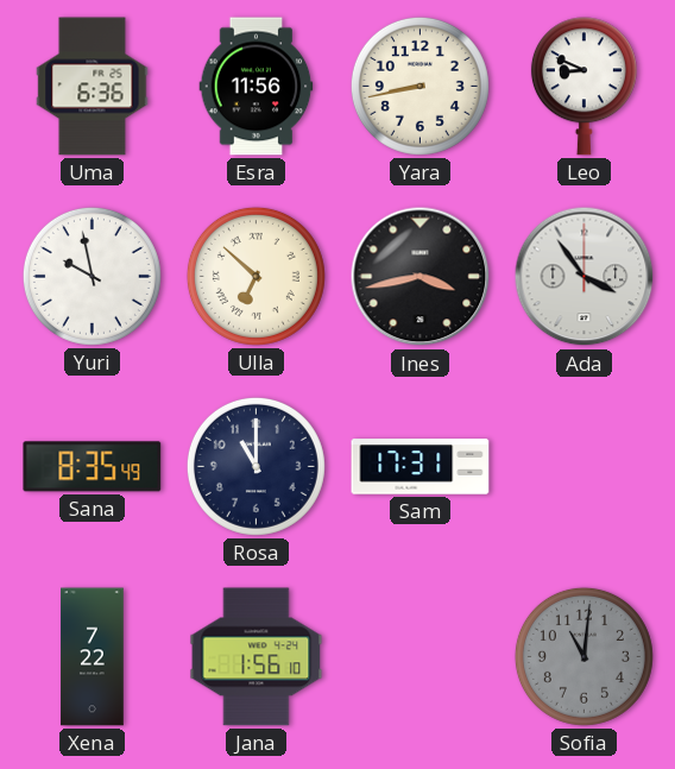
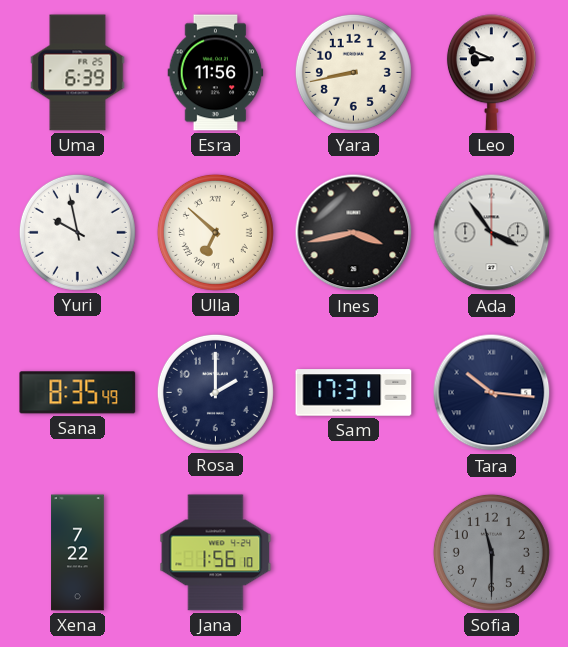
Uma: 6:36 -> 6:39 (78, 73)
Rosa: 11:00 -> 2:00 (215, 392)
Tara: none -> 10:16 (492, 393)
Sofia: 11:01 -> 11:30 (491, 552)
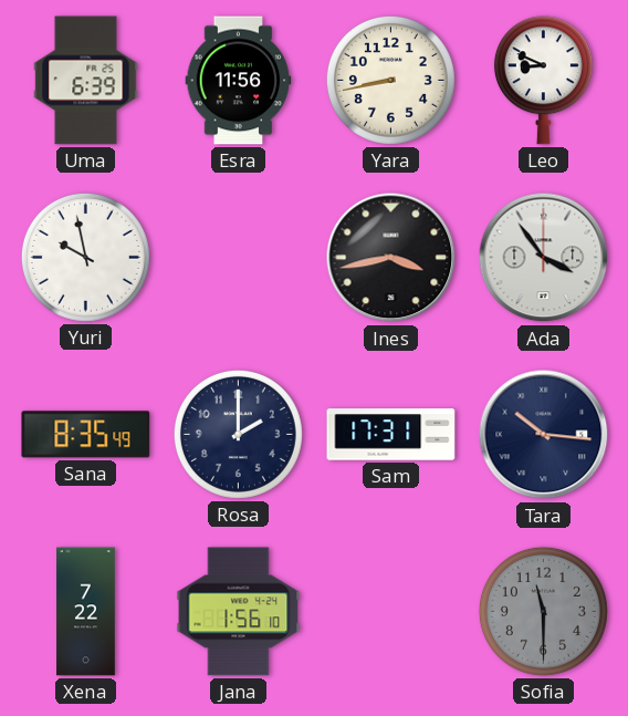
Ulla: 6:52 -> none (215, 232)
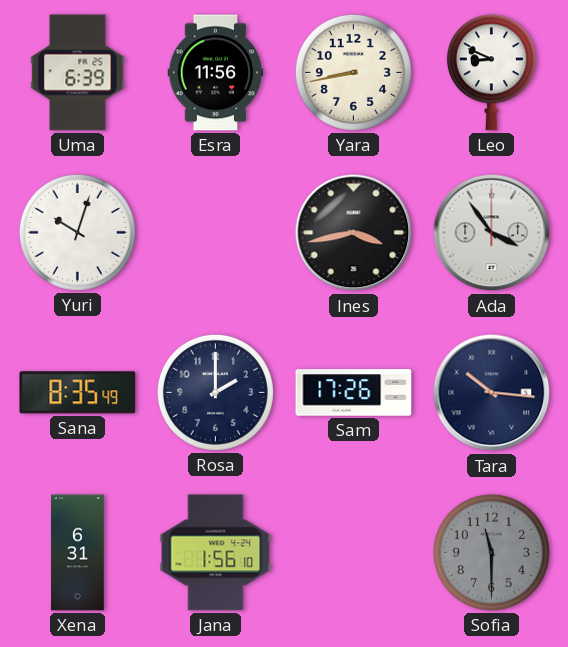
Yuri: 9:58 -> 10:03 (77, 232)
Sam: 17:31 -> 17:26 (354, 393)
Xena: 7:22 -> 6:31 (78, 553)
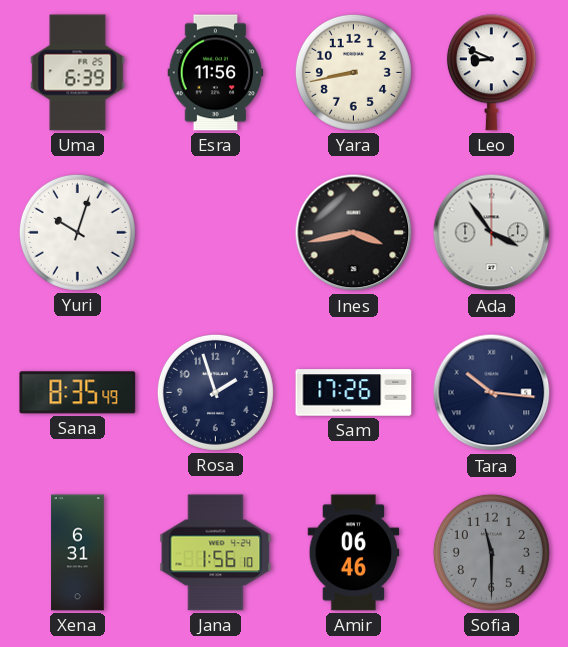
Rosa: 2:00 -> 1:57 (215, 392)
Amir: none -> 06:46 (354, 553)
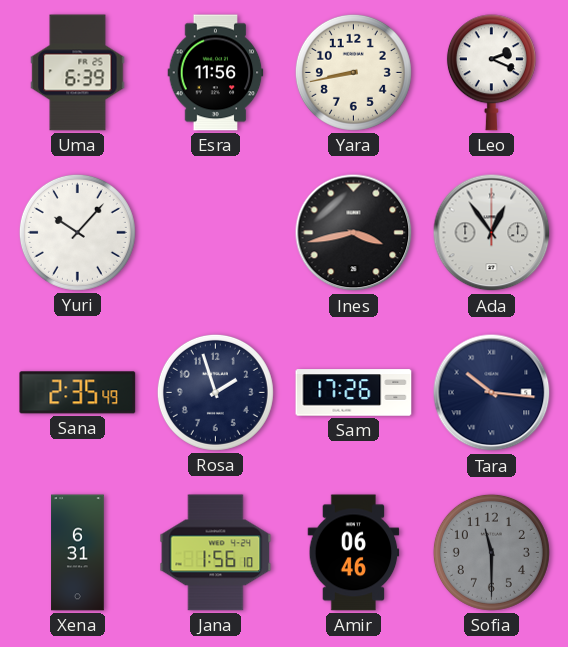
Leo: 8:49 -> 2:19 (491, 73)
Yuri: 10:03 -> 10:07 (77, 232)
Ada: 3:54 -> 12:54 (492, 233)
Sana: 8:35 -> 2:35 (78, 393)
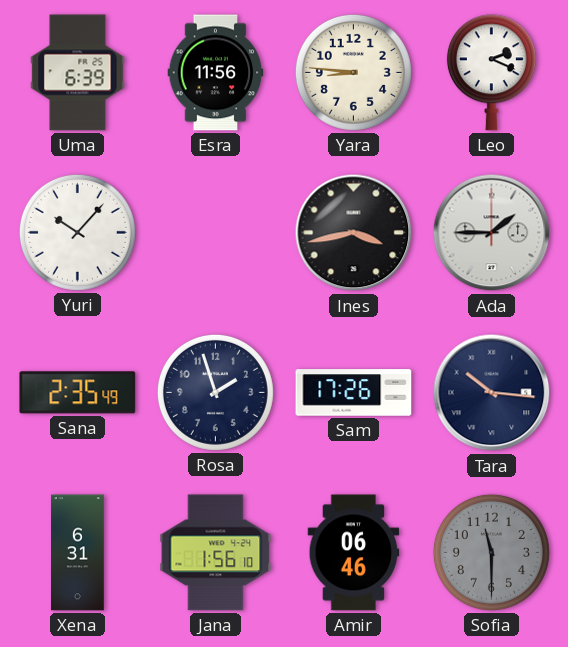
Yara: 8:43 -> 8:46 (353, 72)
Ada: 12:54 -> 1:45 (492, 233)
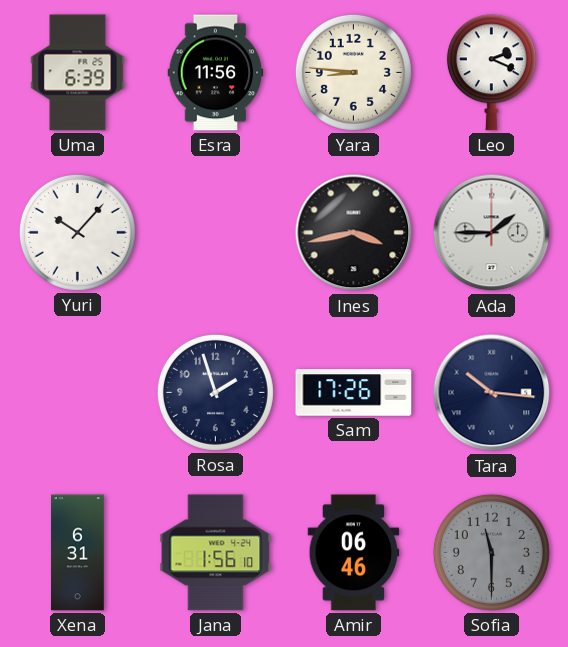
Sana: 2:35 -> none (78, 393)
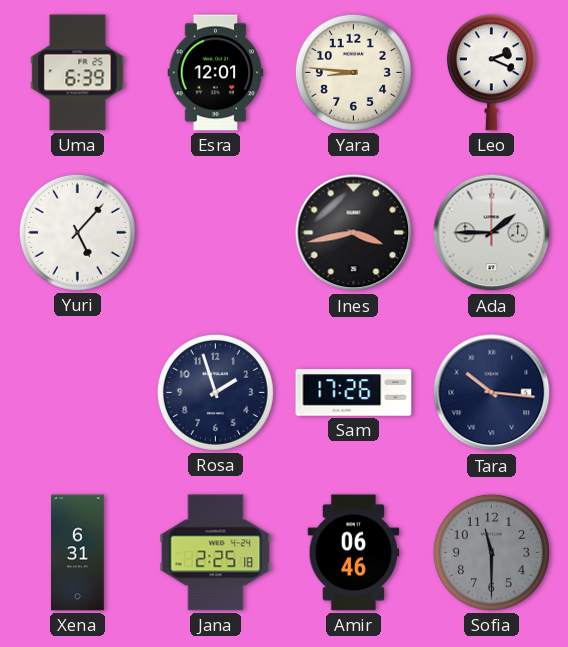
Esra: 11:56 -> 12:01 (216, 73)
Yuri: 10:07 -> 5:07 (77, 232)
Jana: 1:56 -> 2:25 (216, 553)
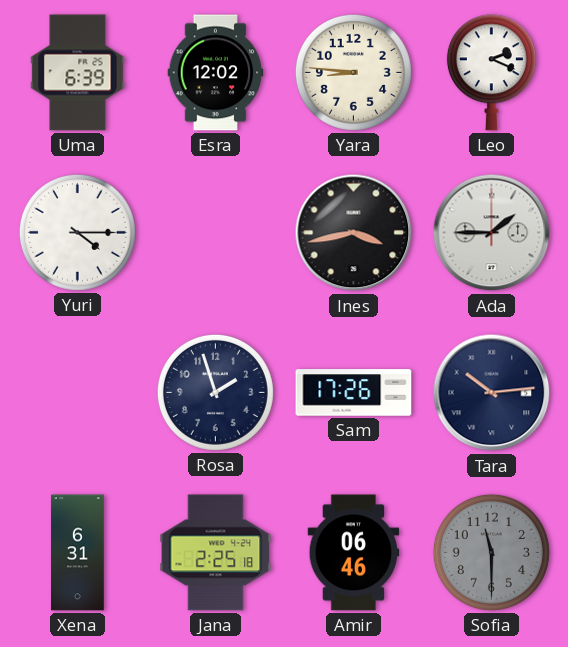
Esra: 12:01 -> 12:02 (216, 73)
Yuri: 5:07 -> 4:15 (77, 232)
Tara: 10:16 -> 10:14 (492, 393)
